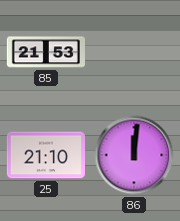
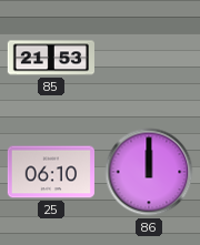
25: 21:10 -> 06:10 (50, 172)
86: 12:01 -> 12:00 (149, 172)
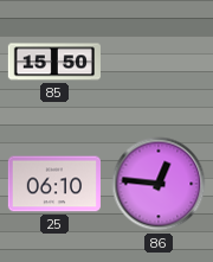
85: 21:53 -> 15:50 (53, 62)
86: 12:00 -> 12:46 (159, 184)
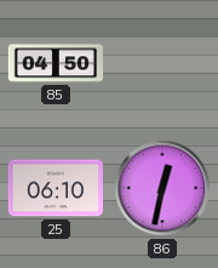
85: 15:50 -> 04:50 (54, 63)
86: 12:46 -> 12:32 (162, 188)
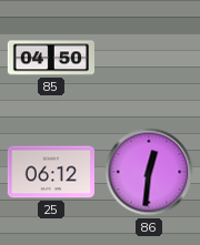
25: 06:10 -> 06:12 (50, 172)
86: 12:32 -> 12:31 (149, 172)
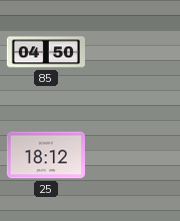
25: 06:12 -> 18:12 (45, 155)
86: 12:31 -> none (149, 172)
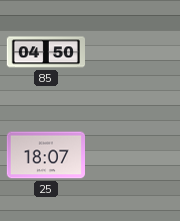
25: 18:12 -> 18:07 (45, 155)
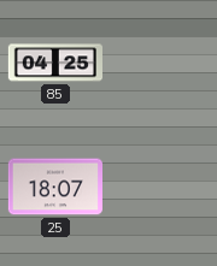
85: 04:50 -> 04:25 (54, 63)
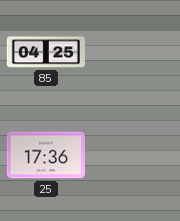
25: 18:07 -> 17:36 (45, 155)
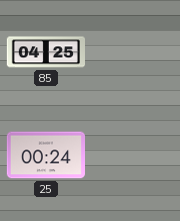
25: 17:36 -> 00:24 (45, 155)
